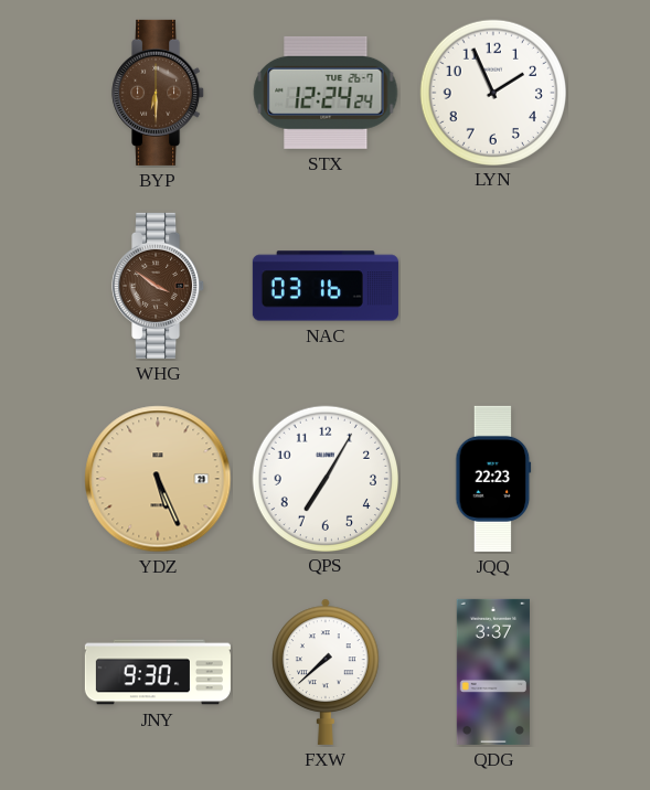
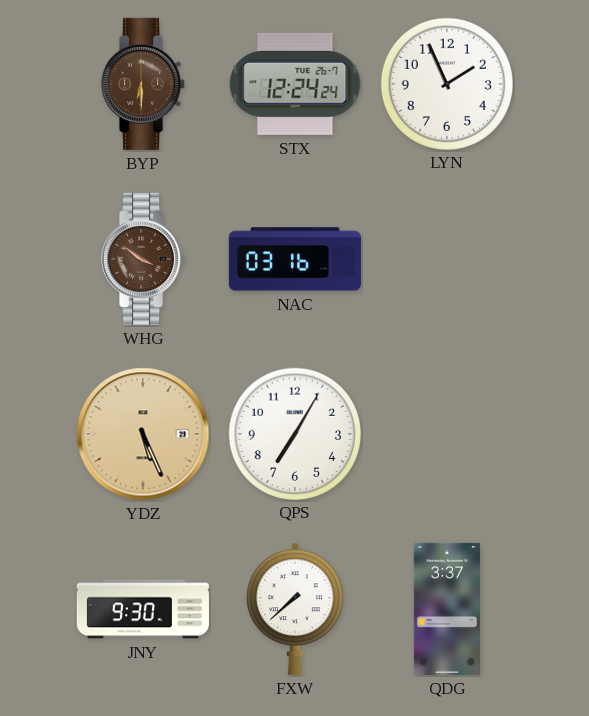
JQQ: 22:23 -> none (493, 479)
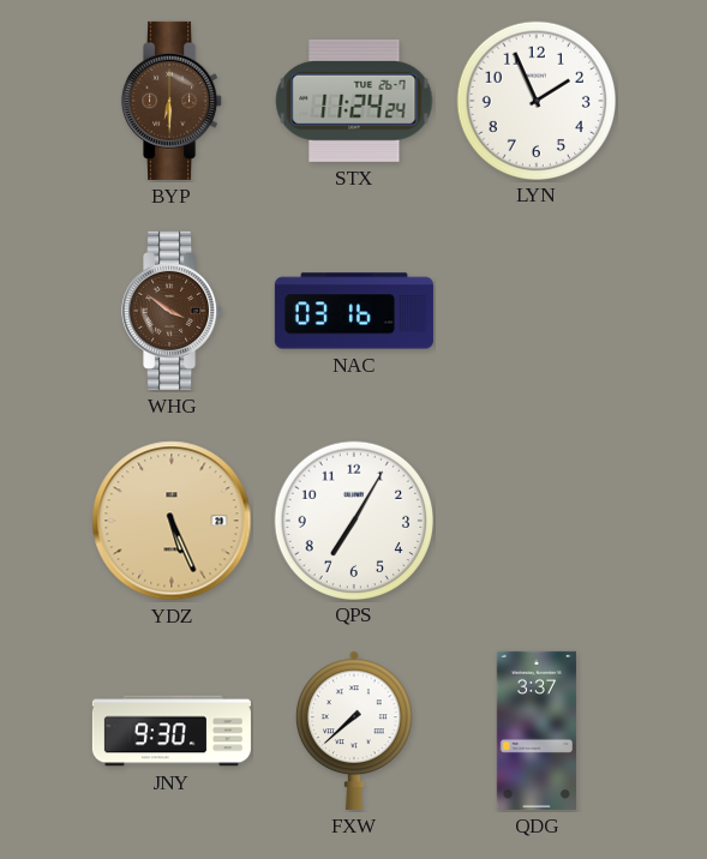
STX: 12:24 -> 11:24 (354, 101)
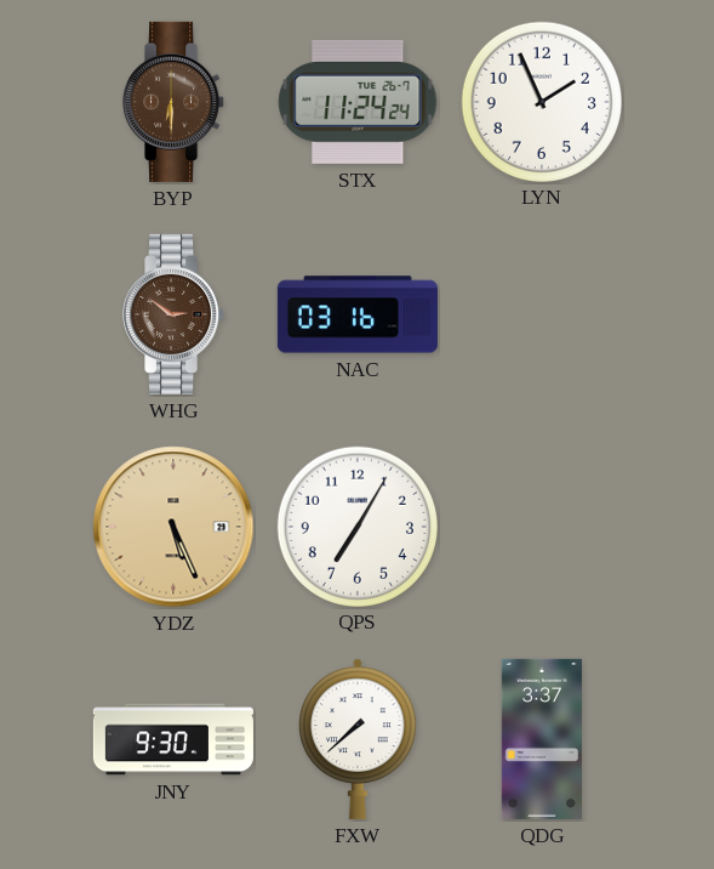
WHG: 3:51 -> 2:51 (175, 314)
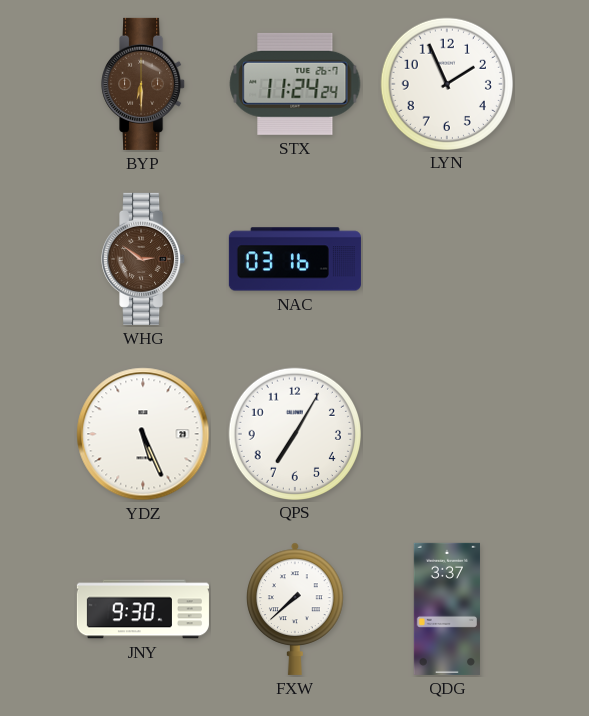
YDZ dial: champagne -> white (143, 434)
